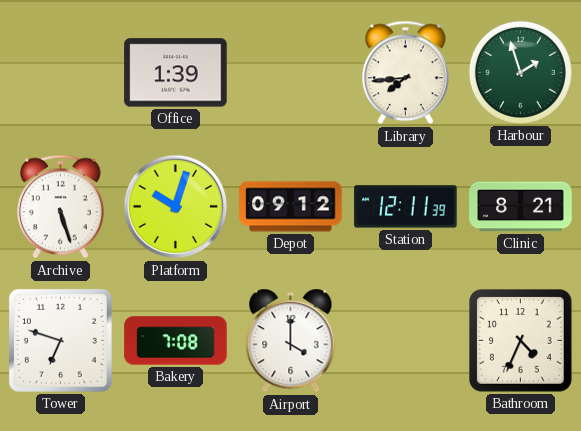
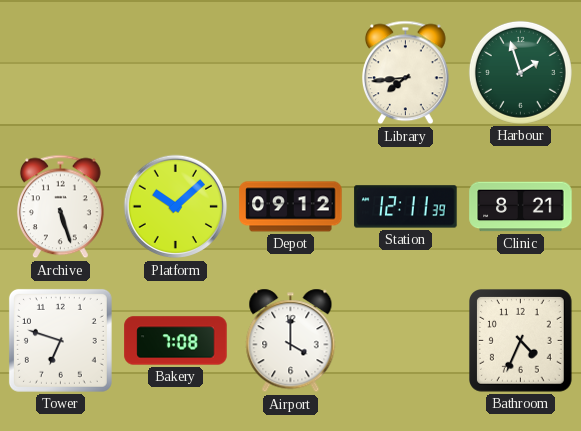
Office: 1:39 -> none (176, 73)
Platform: 10:03 -> 10:08 (176, 207)
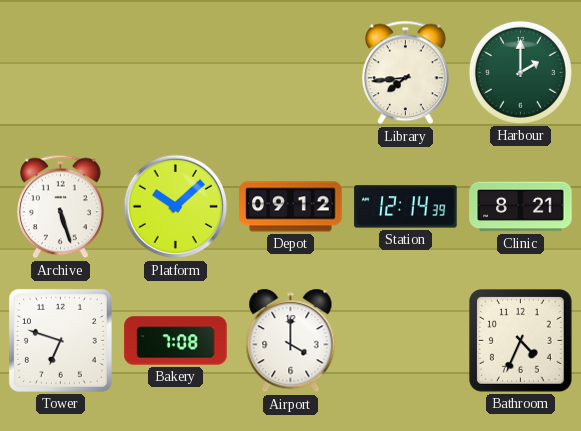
Harbour: 1:57 -> 2:00 (520, 72)
Station: 12:11 -> 12:14 (406, 207)
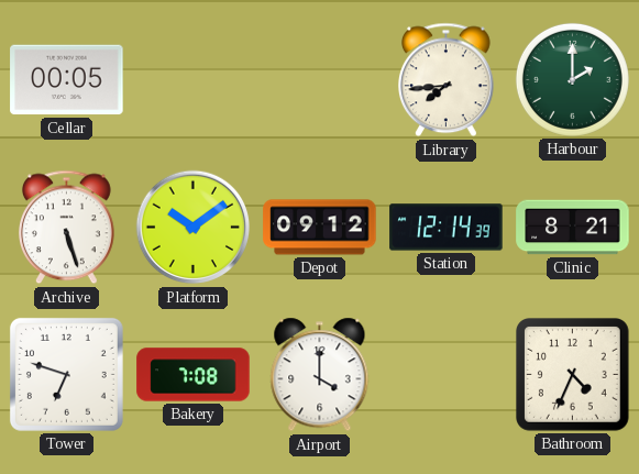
Cellar: none -> 00:05 (67, 80)
Platform: 10:08 -> 10:09 (194, 228)
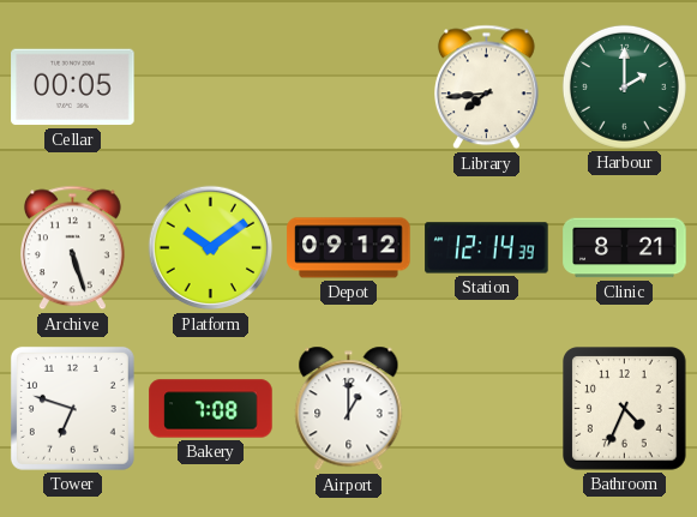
Airport: 4:00 -> 1:00 (349, 409)
